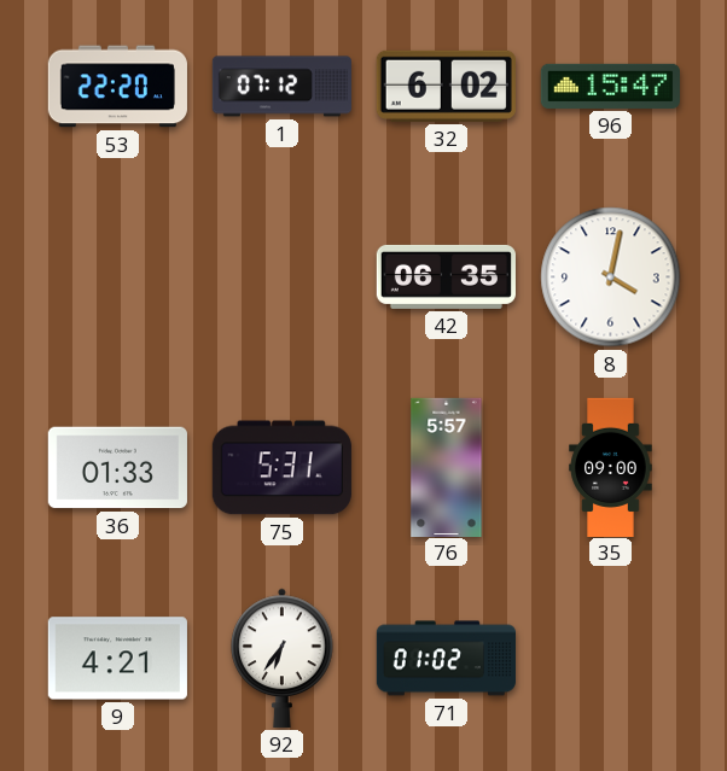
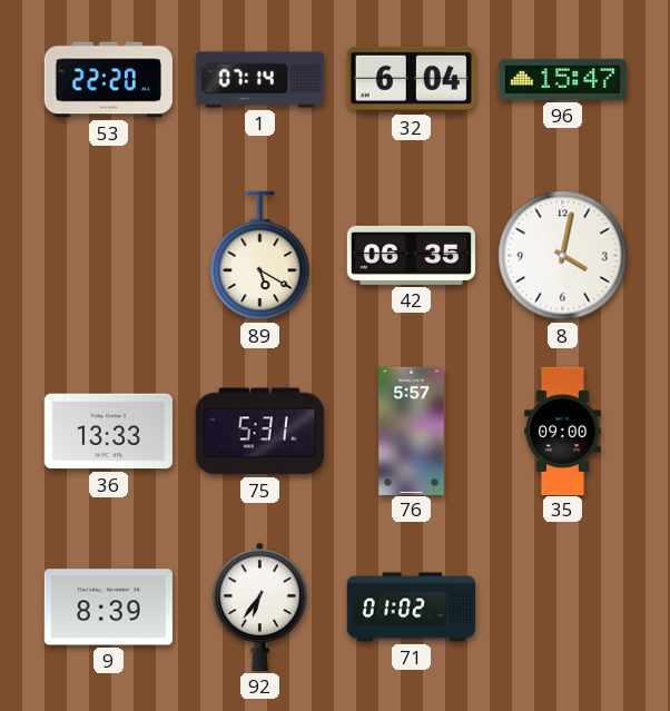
1: 07:12 -> 07:14 (259, 80)
32: 6:02 -> 6:04 (411, 79)
89: none -> 5:20 (260, 256)
36: 01:33 -> 13:33 (108, 432)
9: 4:21 -> 8:39 (108, 608)
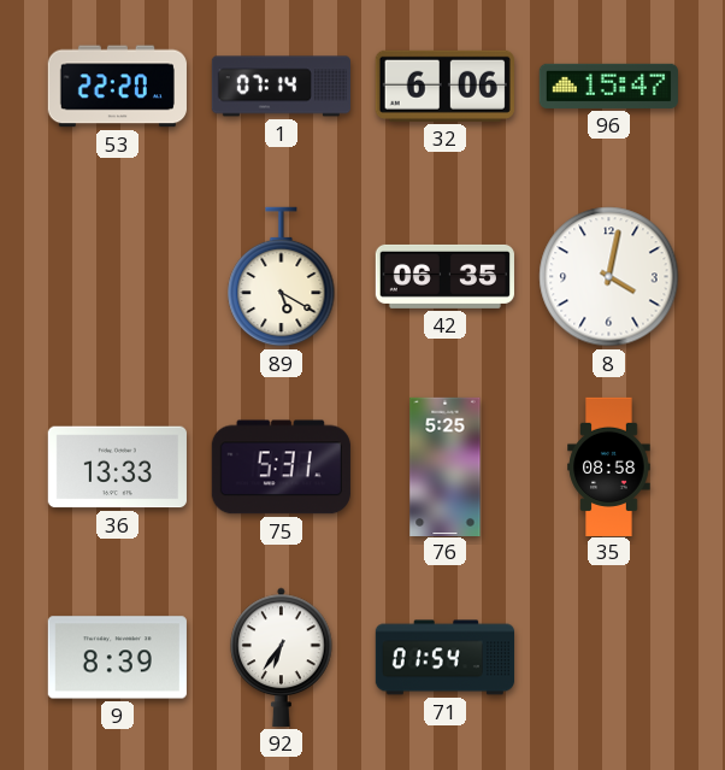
32: 6:04 -> 6:06 (444, 86)
76: 5:57 -> 5:25 (446, 466)
35: 09:00 -> 08:58 (609, 466)
71: 01:02 -> 01:54 (444, 658)
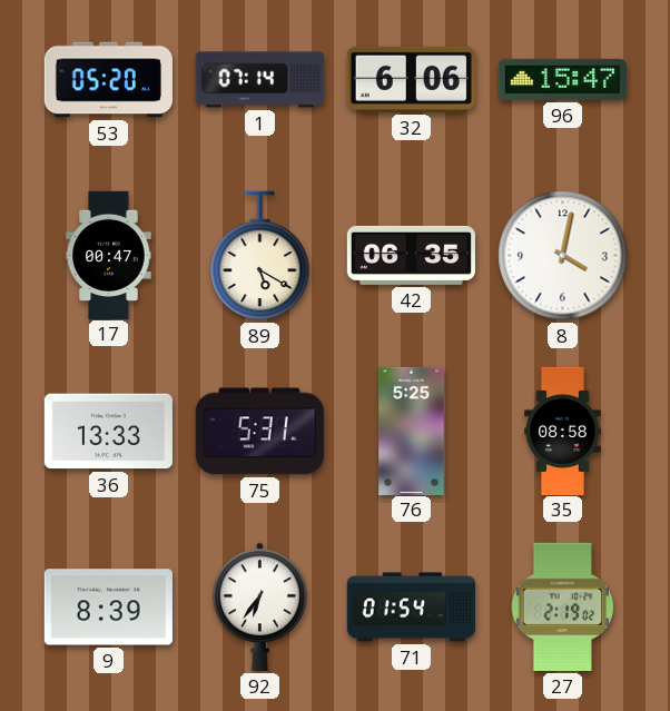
53: 22:20 -> 05:20 (108, 80)
17: none -> 00:47 (109, 255)
27: none -> 2:19 (563, 606)
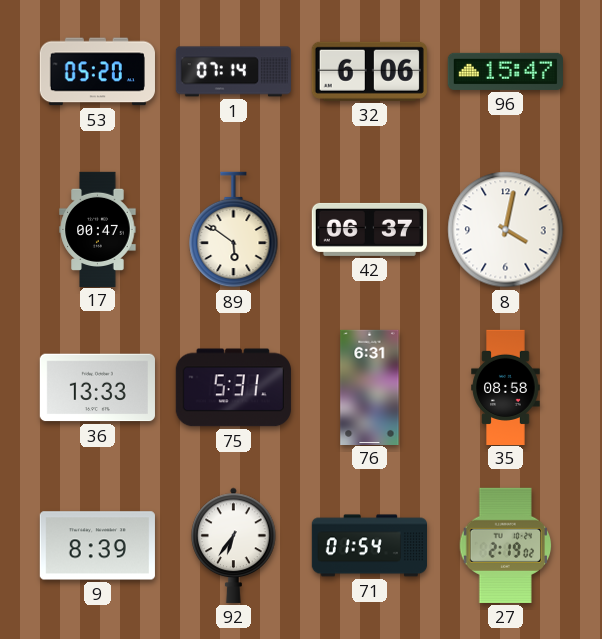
89: 5:20 -> 5:51 (234, 230)
42: 06:35 -> 06:37 (369, 229)
76: 5:25 -> 6:31 (370, 387)
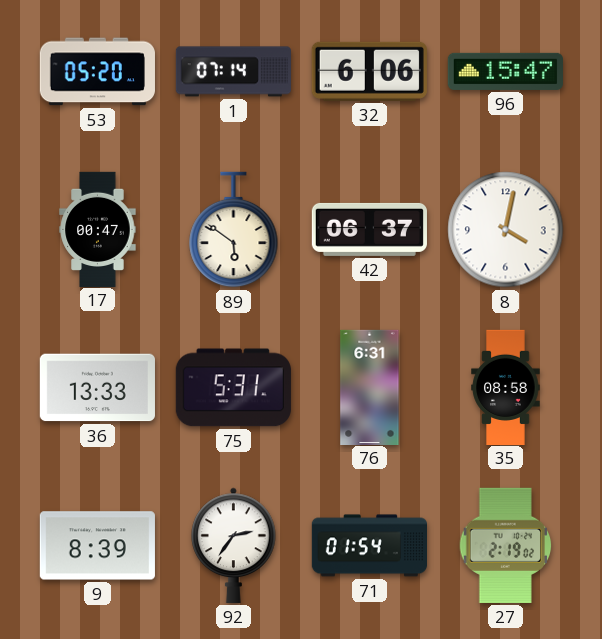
92: 6:36 -> 2:36 (234, 545)
